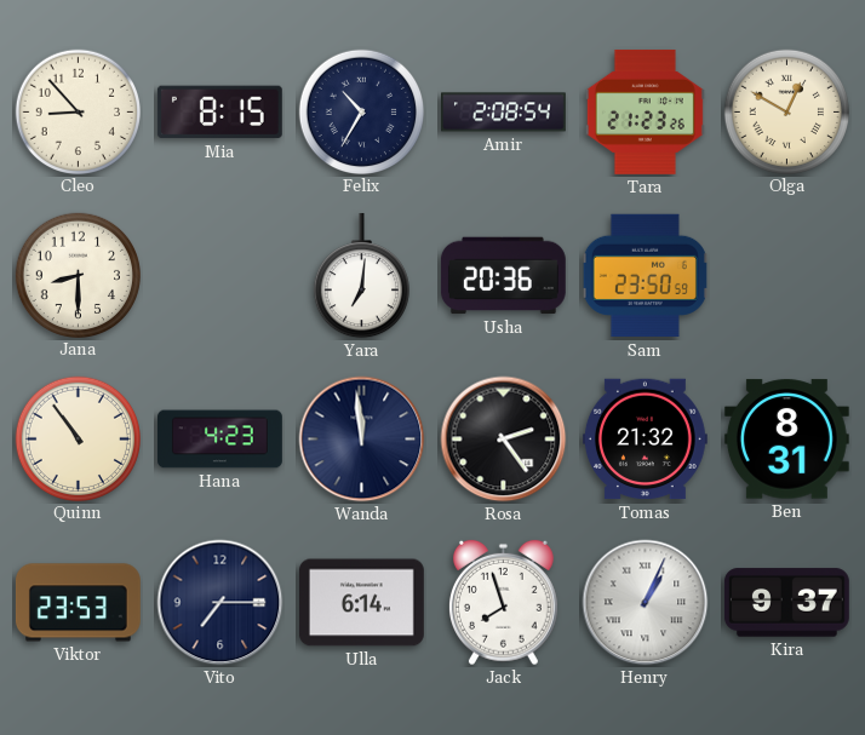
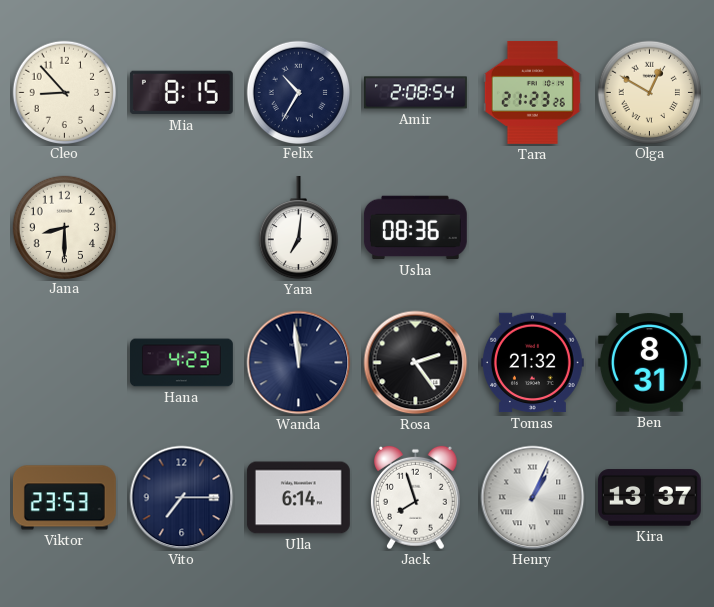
Usha: 20:36 -> 08:36 (415, 228)
Sam: 23:50 -> none (645, 276)
Quinn: 10:54 -> none (78, 438)
Kira: 9:37 -> 13:37 (649, 498)
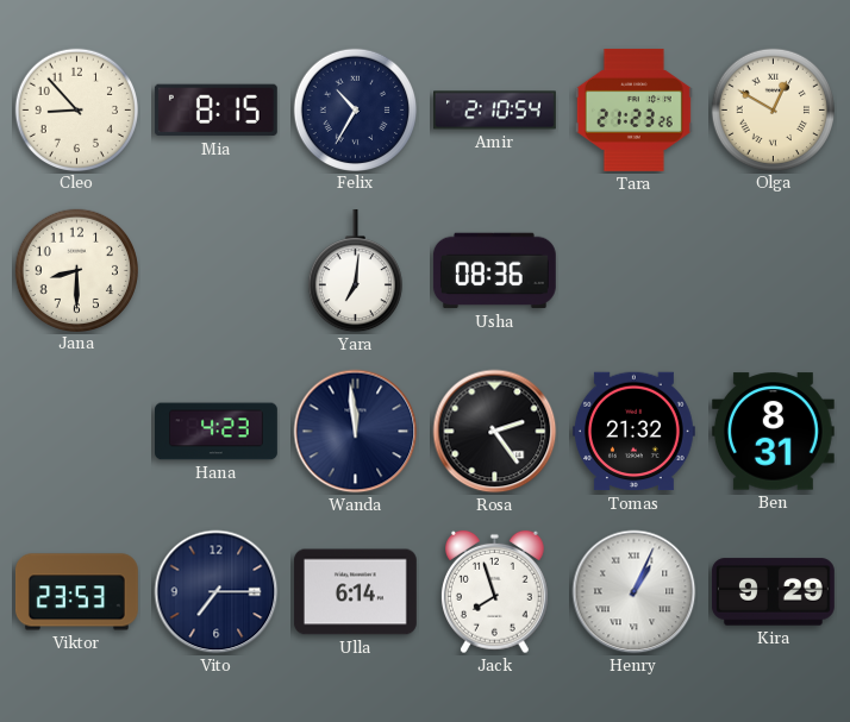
Amir: 2:08 -> 2:10 (495, 111)
Kira: 13:37 -> 9:29 (773, 592)
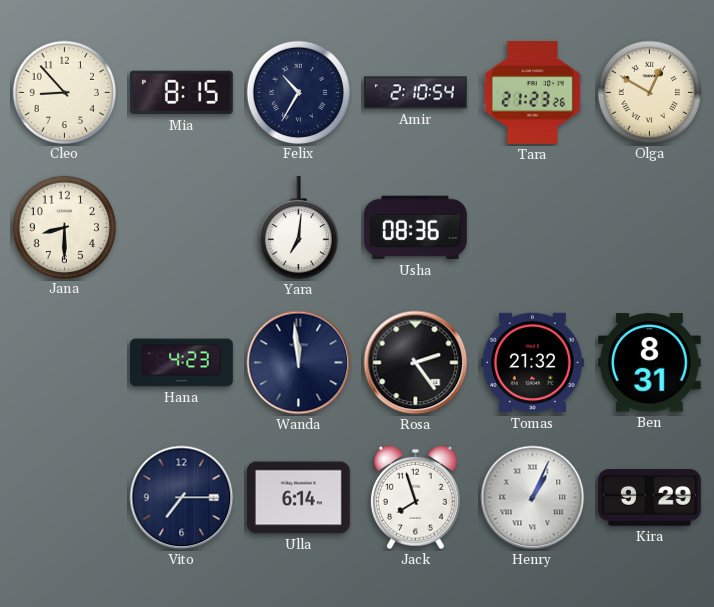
Viktor: 23:53 -> none (76, 592)
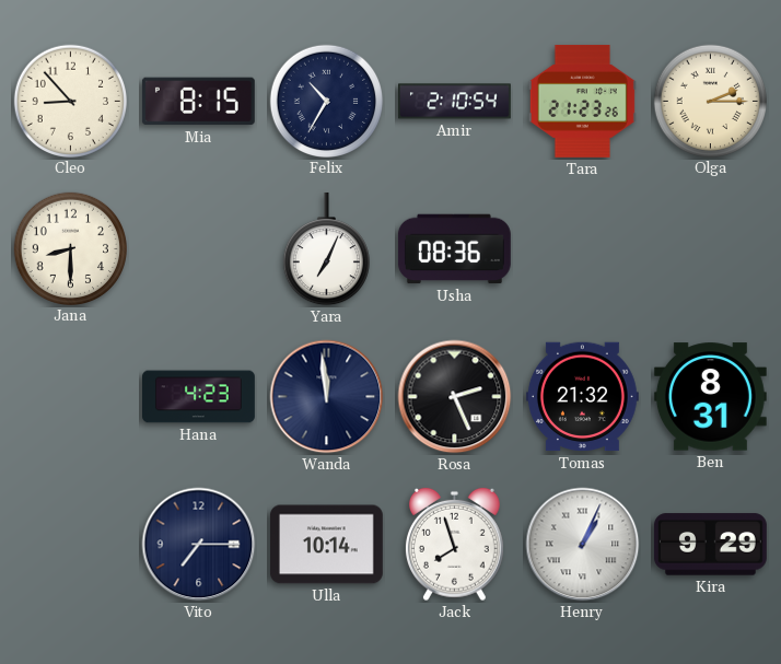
Olga: 12:50 -> 2:15 (710, 101)
Yara: 7:01 -> 7:04 (326, 249)
Rosa: 2:24 -> 2:26 (455, 397)
Ulla: 6:14 -> 10:14 (326, 545)
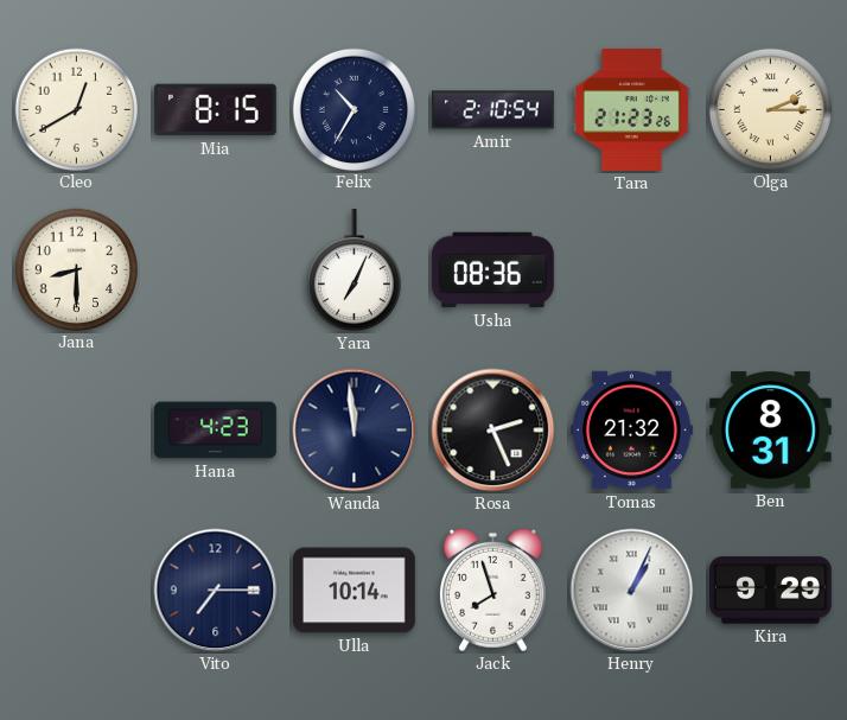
Cleo: 8:53 -> 12:40 (76, 109)
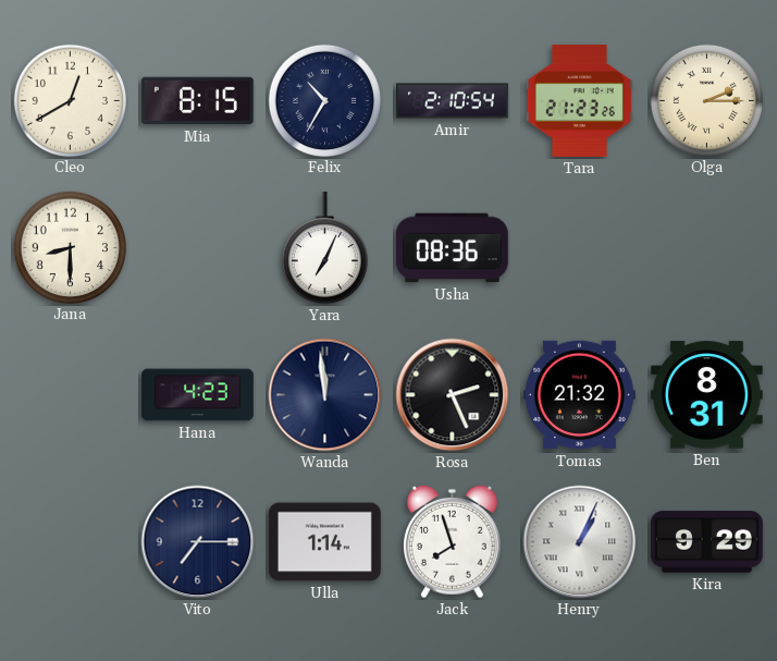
Ulla: 10:14 -> 1:14 (324, 542)
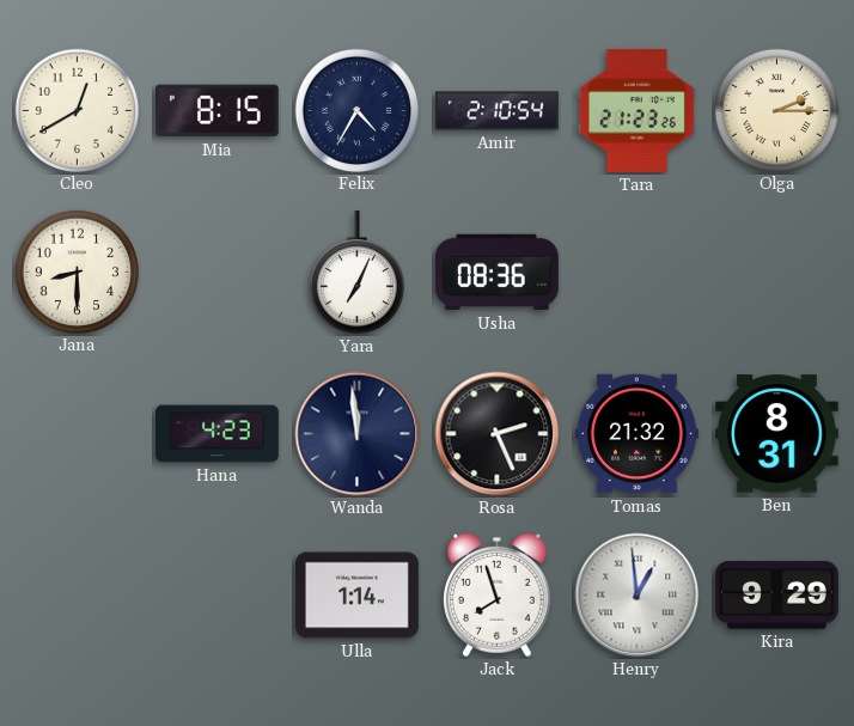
Felix: 10:35 -> 4:35 (356, 110)
Vito: 7:15 -> none (198, 542)
Henry: 1:04 -> 12:59 (638, 596)
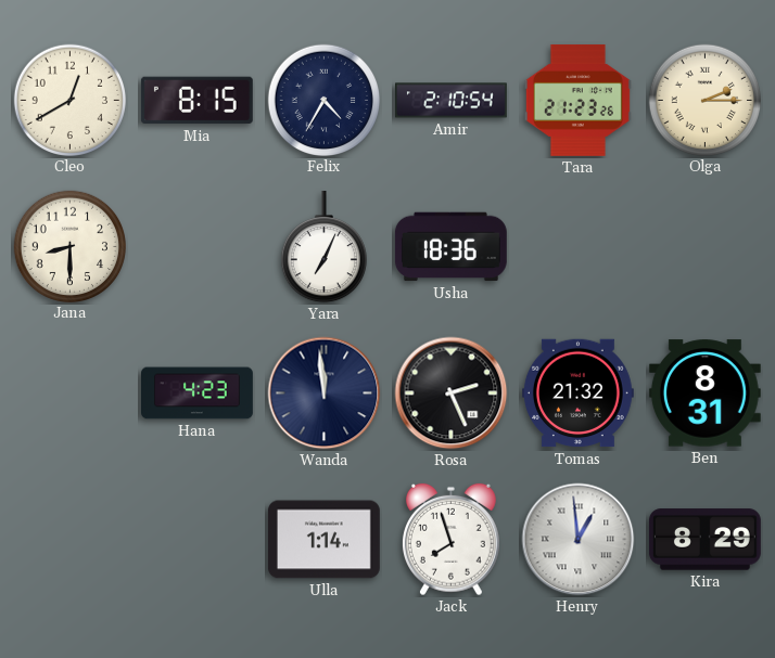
Usha: 08:36 -> 18:36 (450, 247)
Kira: 9:29 -> 8:29 (704, 540)
